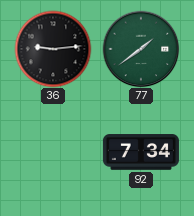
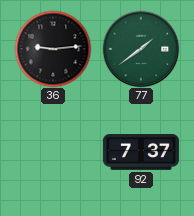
92: 7:34 -> 7:37 (141, 152)
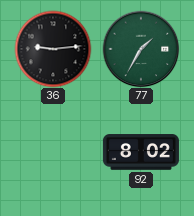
77: 1:39 -> 1:35 (141, 49)
92: 7:37 -> 8:02 (141, 152)
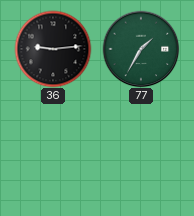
92: 8:02 -> none (141, 152)
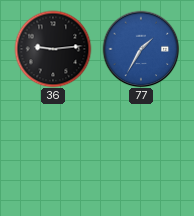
77 dial: green -> blue (141, 49)
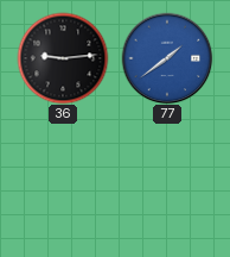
77: 1:35 -> 1:39 (167, 58)
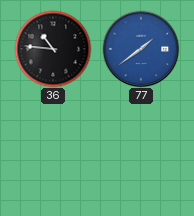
36: 9:14 -> 10:46 (53, 49)
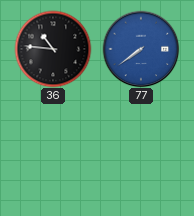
77: 1:39 -> 7:39 (141, 49)
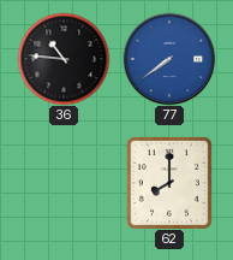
62: none -> 8:00 (169, 183)
